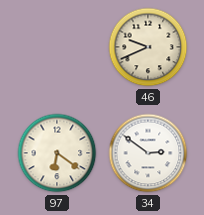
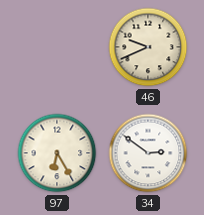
97: 6:21 -> 6:25 (57, 153)
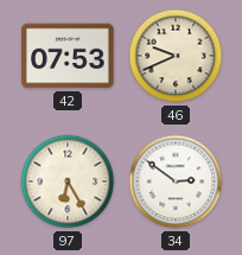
42: none -> 07:53 (68, 56)
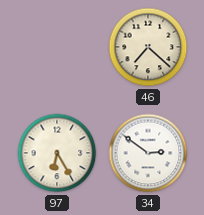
42: 07:53 -> none (68, 56)
46: 9:41 -> 7:22 (148, 47)
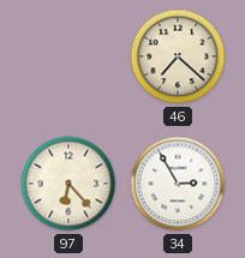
97: 6:25 -> 6:23 (68, 184)
34: 2:51 -> 2:55 (178, 184)
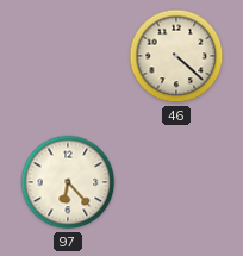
46: 7:22 -> 4:22 (176, 56)
34: 2:55 -> none (178, 184)
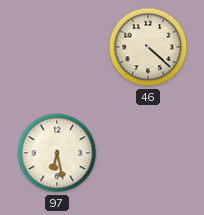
97: 6:23 -> 6:28 (57, 153)
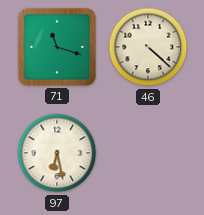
71: none -> 11:18 (57, 47)
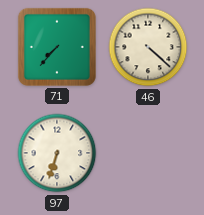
71: 11:18 -> 7:37 (57, 47)
97: 6:28 -> 6:33 (57, 153)
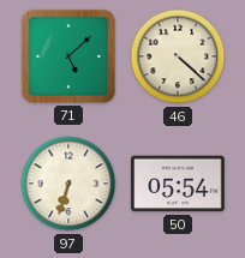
71: 7:37 -> 5:08 (68, 56)
50: none -> 05:54 (178, 184)
